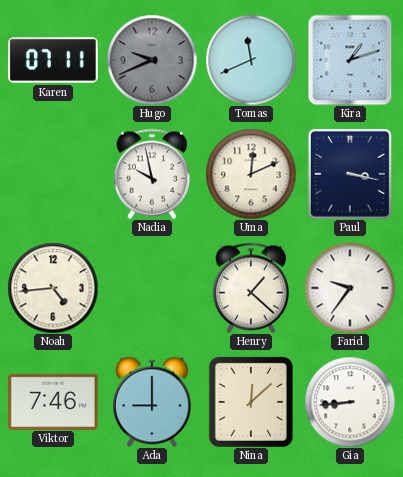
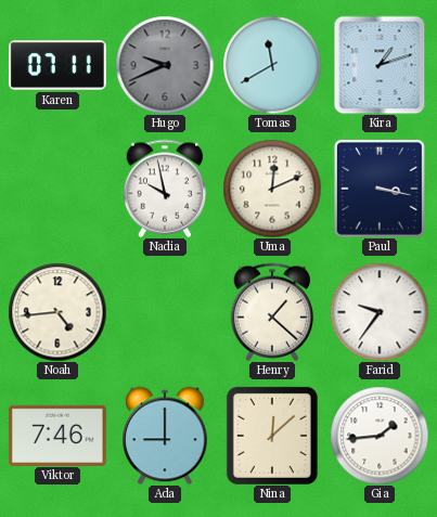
Tomas: 11:41 -> 11:40 (272, 65)
Gia: 8:44 -> 1:44 (380, 436)
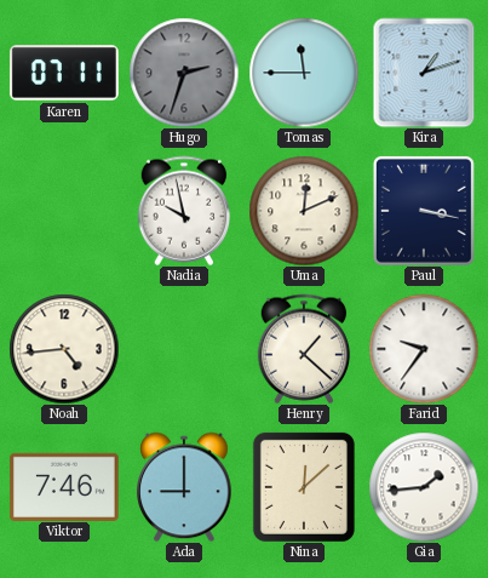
Hugo: 9:41 -> 2:33 (184, 73)
Tomas: 11:40 -> 11:45 (304, 73)
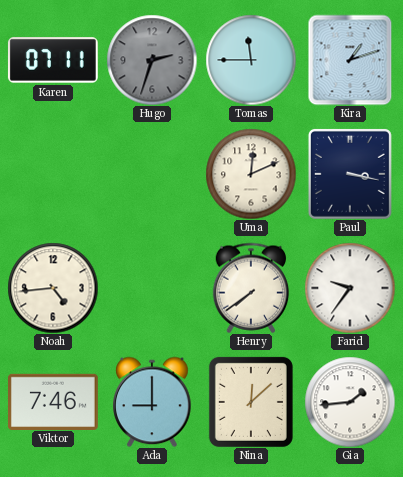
Nadia: 9:58 -> none (184, 211)
Henry: 1:22 -> 7:39 (251, 288)
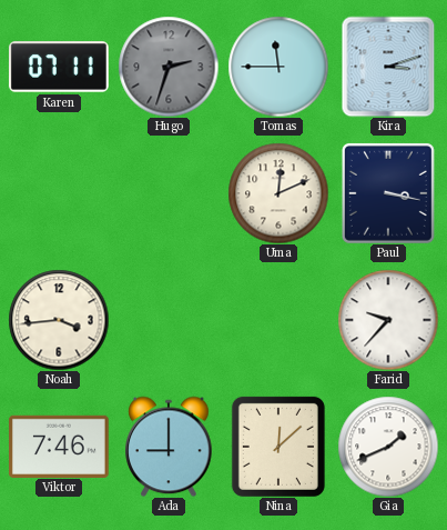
Kira: 1:12 -> 3:12 (388, 67)
Noah: 4:44 -> 3:44 (59, 320)
Henry: 7:39 -> none (251, 288)
Farid: 9:36 -> 9:37 (388, 320)
Gia: 1:44 -> 1:41 (388, 447)
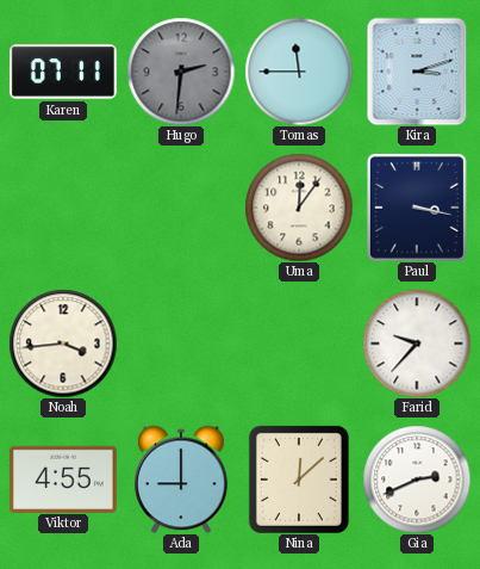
Hugo: 2:33 -> 2:31 (181, 72)
Uma: 12:11 -> 12:06 (299, 208)
Viktor: 7:46 -> 4:55 (63, 478)
Gia: 1:41 -> 2:41 (417, 480)
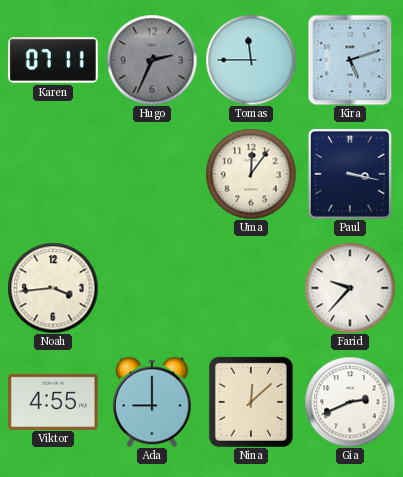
Hugo: 2:31 -> 2:34 (152, 60)
Kira: 3:12 -> 5:12 (350, 60)
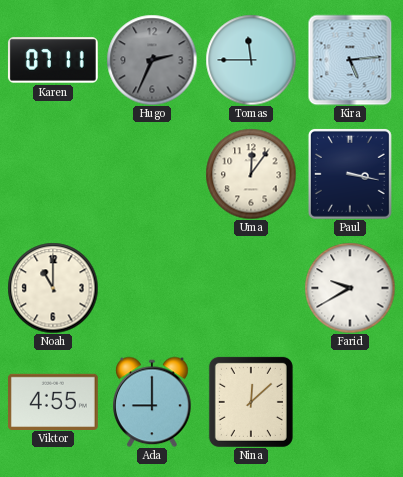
Kira: 5:12 -> 5:14 (350, 60)
Noah: 3:44 -> 11:00 (53, 288)
Farid: 9:37 -> 9:40 (350, 288)
Gia: 2:41 -> none (350, 402)
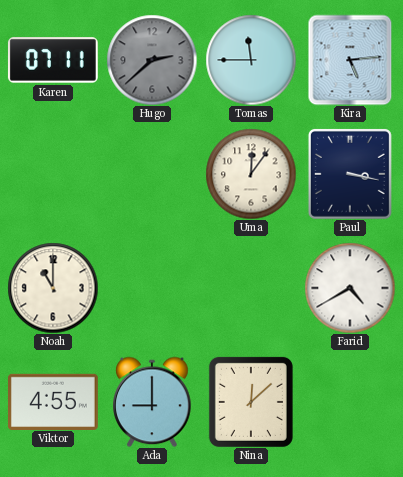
Hugo: 2:34 -> 2:38 (152, 60)
Farid: 9:40 -> 4:40 (350, 288)
